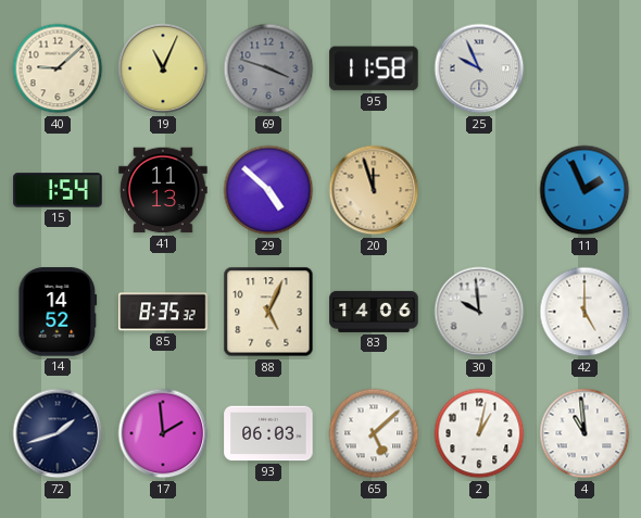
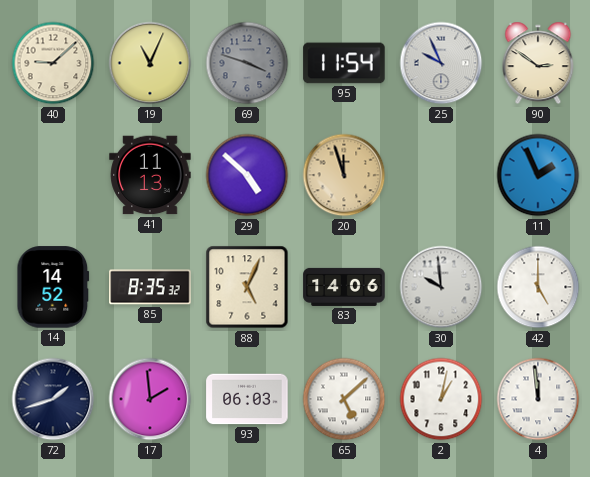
95: 11:58 -> 11:54 (344, 63)
90: none -> 2:51 (538, 63)
15: 1:54 -> none (58, 190)
4: 10:59 -> 11:59 (538, 399)
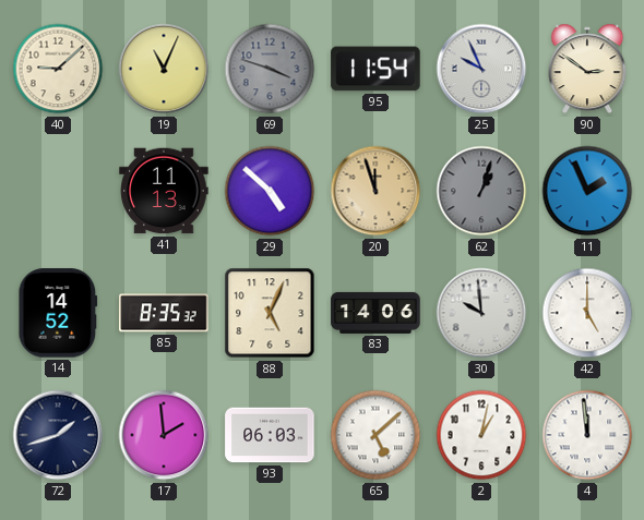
62: none -> 1:03 (481, 191)
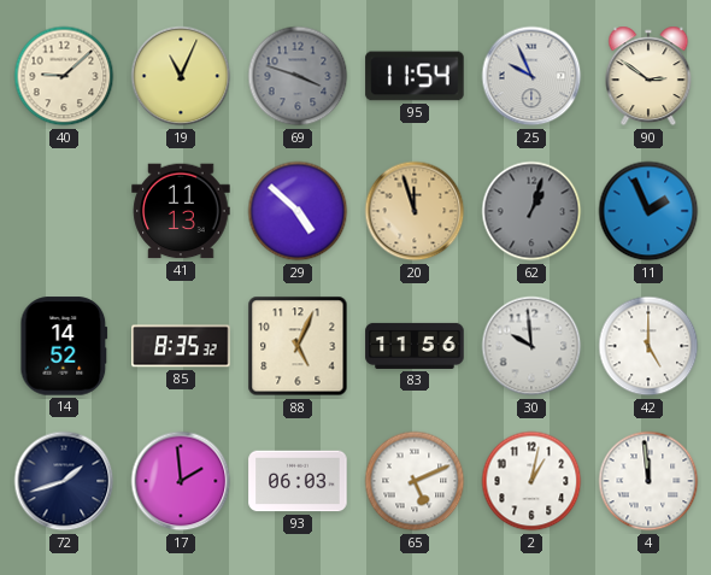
83: 14:06 -> 11:56 (415, 346)
65: 5:08 -> 5:11 (415, 481)
